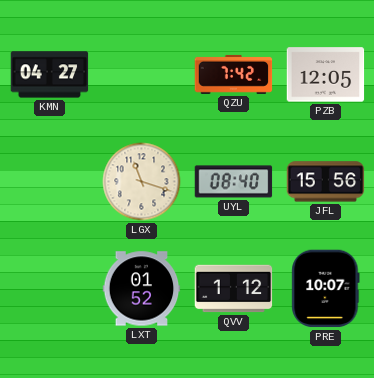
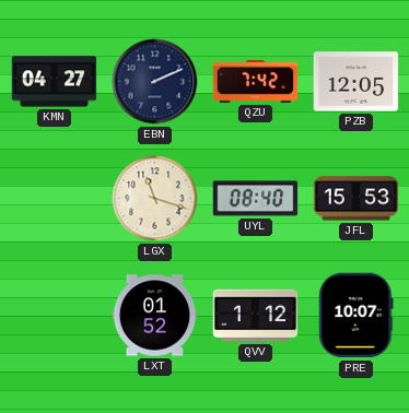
EBN: none -> 2:11 (155, 82)
JFL: 15:56 -> 15:53 (357, 199)
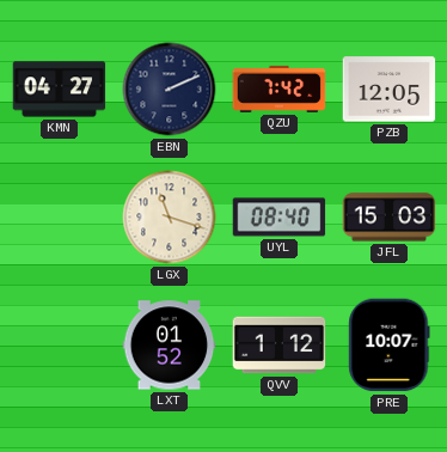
JFL: 15:53 -> 15:03 (390, 218)
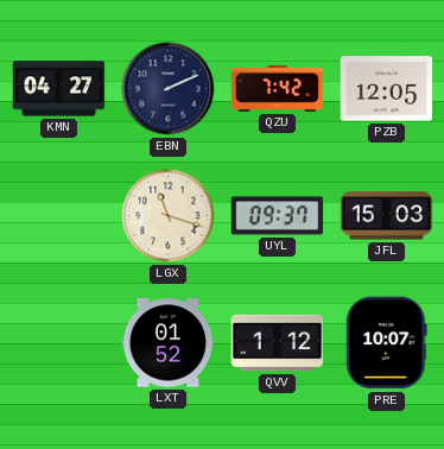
UYL: 08:40 -> 09:37 (278, 216)
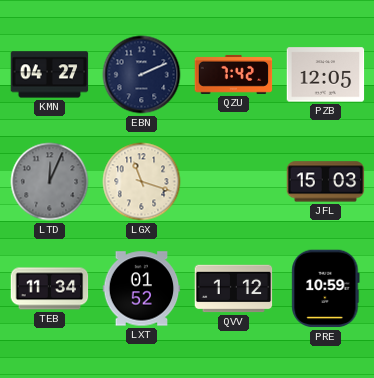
LTD: none -> 12:04 (50, 182)
UYL: 09:37 -> none (278, 216)
TEB: none -> 11:34 (50, 289)
PRE: 10:07 -> 10:59 (326, 289)
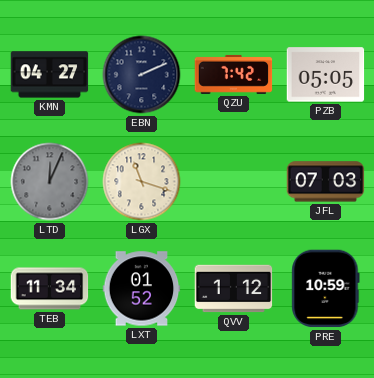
PZB: 12:05 -> 05:05 (326, 75)
JFL: 15:03 -> 07:03 (326, 182)
